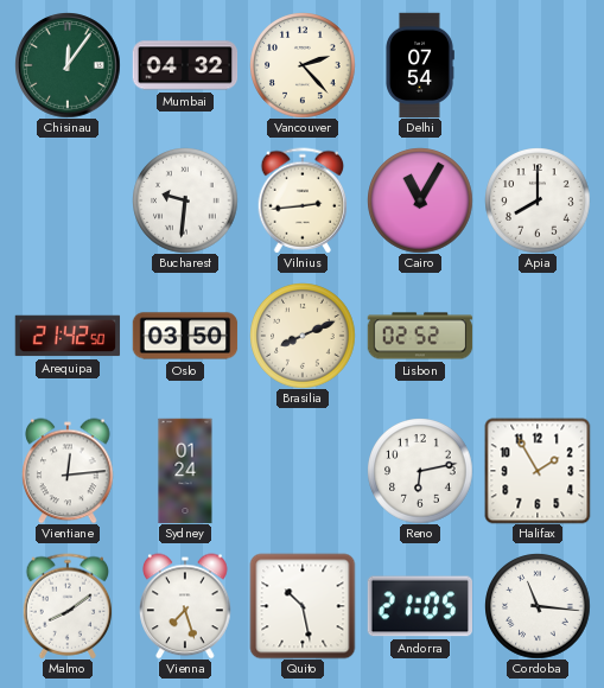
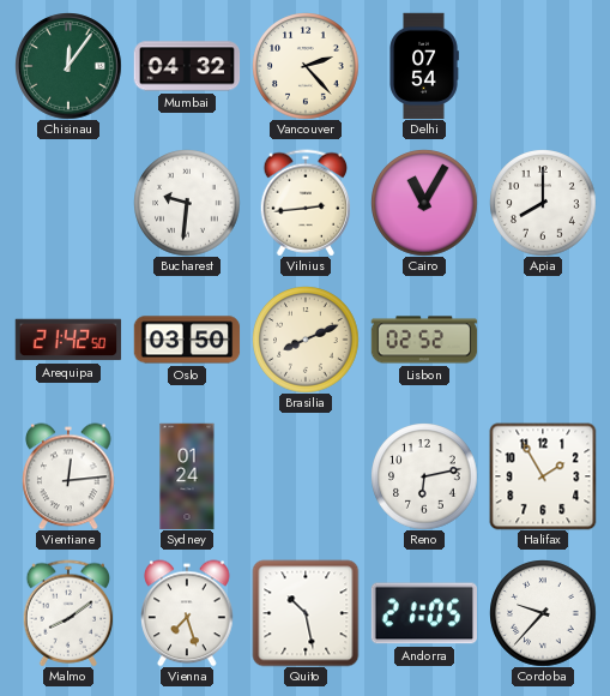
Cordoba: 11:16 -> 9:37 (543, 613)
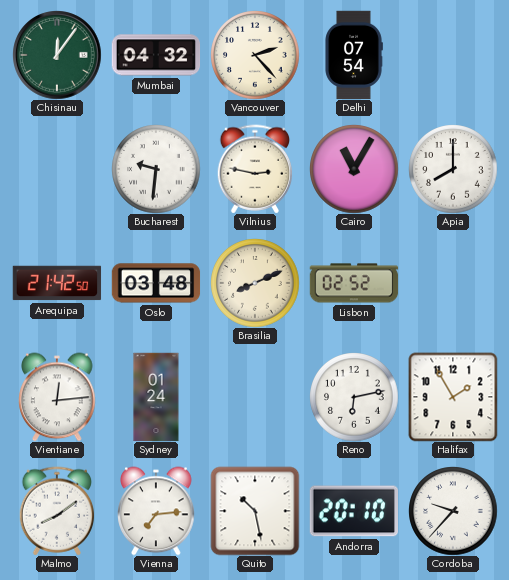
Vilnius: 2:44 -> 2:47 (255, 169)
Oslo: 03:50 -> 03:48 (156, 283)
Vienna: 7:27 -> 7:14 (156, 511)
Andorra: 21:05 -> 20:10 (353, 511)
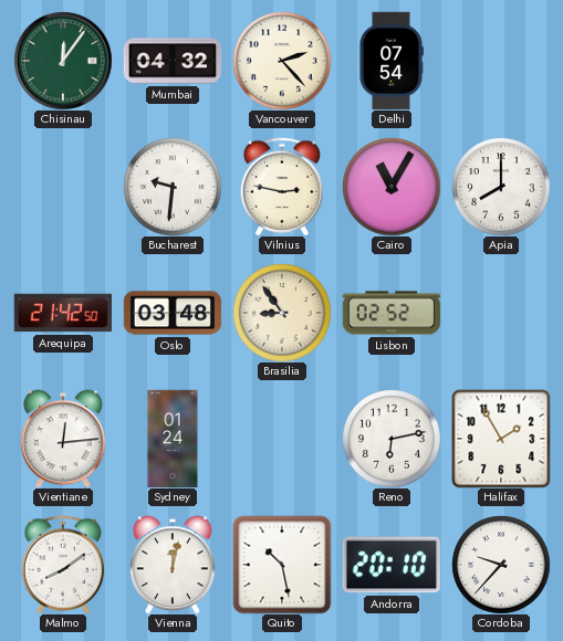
Brasilia: 8:11 -> 8:54 (282, 313)
Vienna: 7:14 -> 12:02 (173, 565)
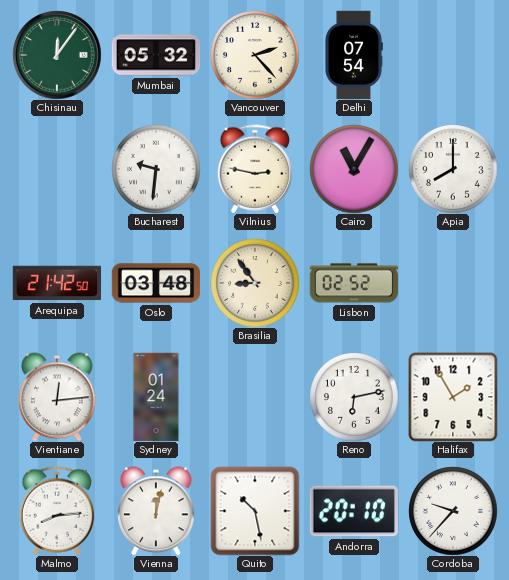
Mumbai: 04:32 -> 05:32 (156, 55)
Malmo: 8:09 -> 8:14 (57, 511)
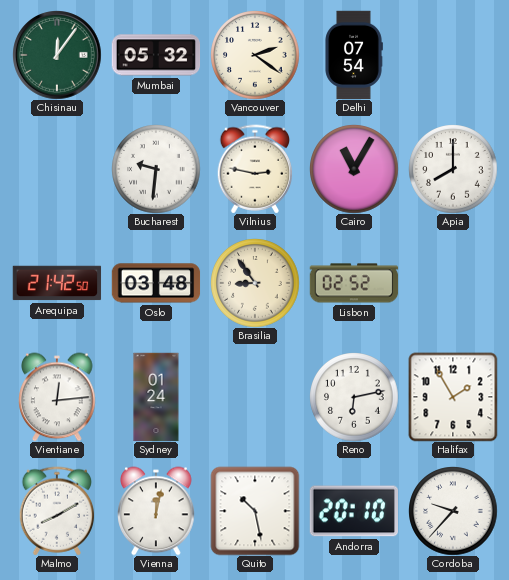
Vancouver: 2:23 -> 2:21 (255, 55)
Malmo: 8:14 -> 8:10 (57, 511)
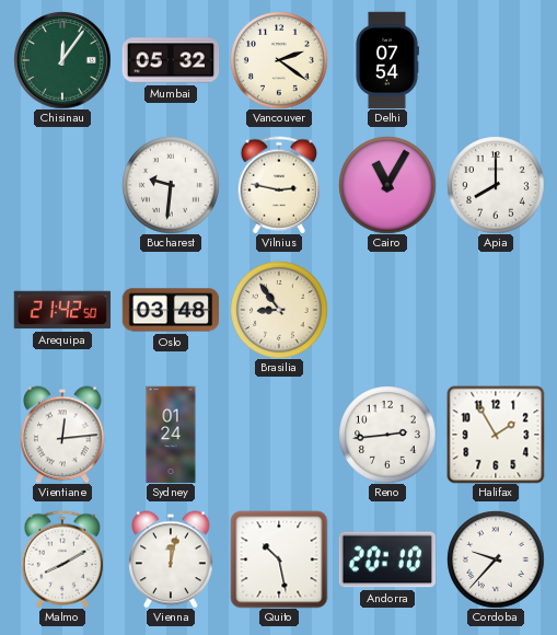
Lisbon: 02:52 -> none (354, 283)
Reno: 6:13 -> 2:44 (387, 435)
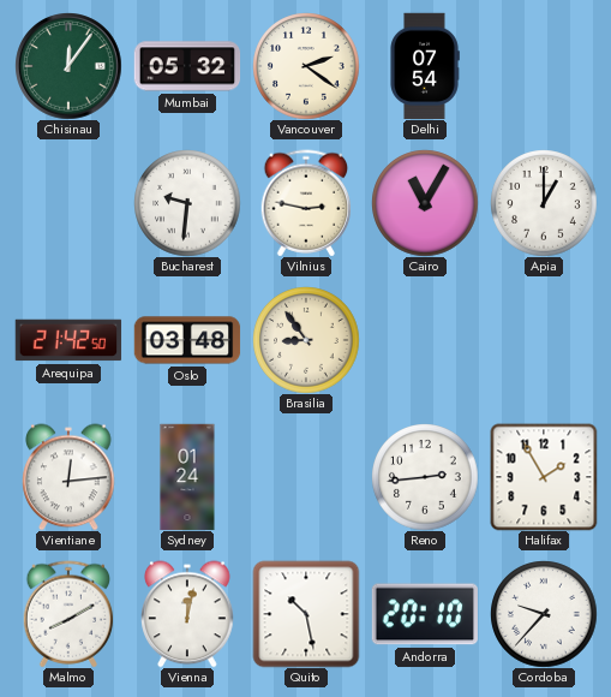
Apia: 8:00 -> 1:00 (544, 203)
